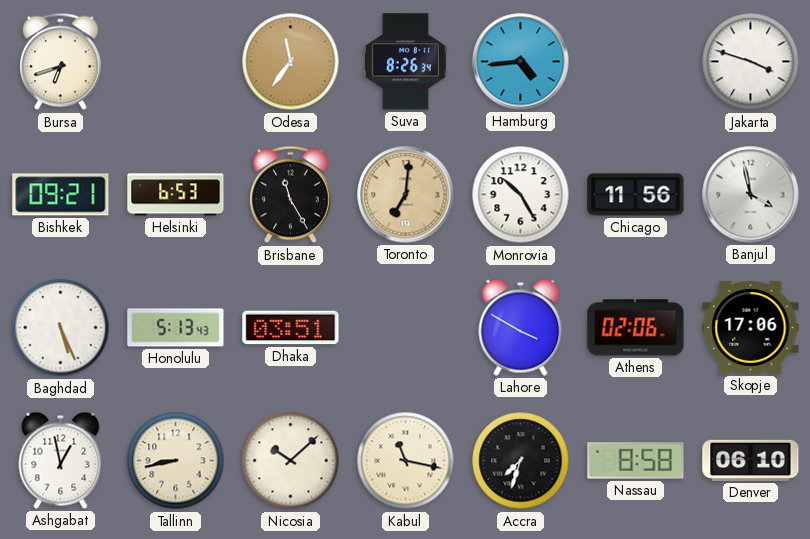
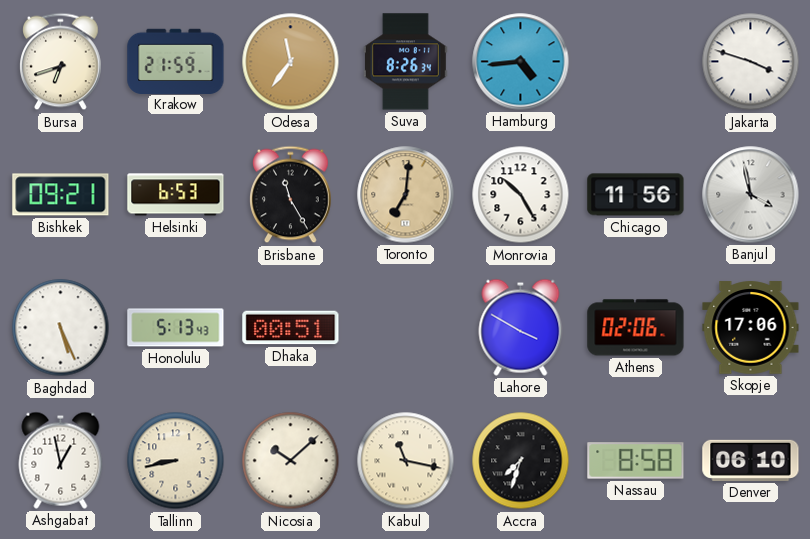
Krakow: none -> 21:59 (176, 61)
Dhaka: 03:51 -> 00:51 (291, 328)
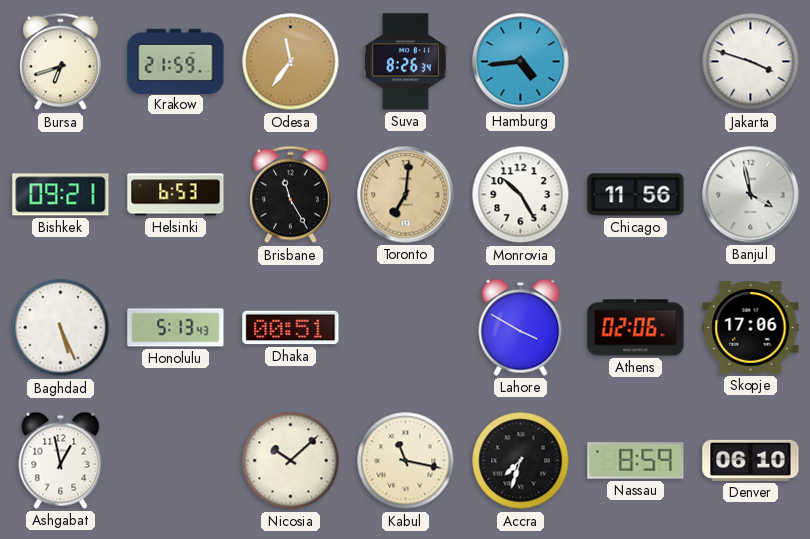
Tallinn: 8:43 -> none (176, 461)
Nassau: 8:58 -> 8:59 (636, 461)
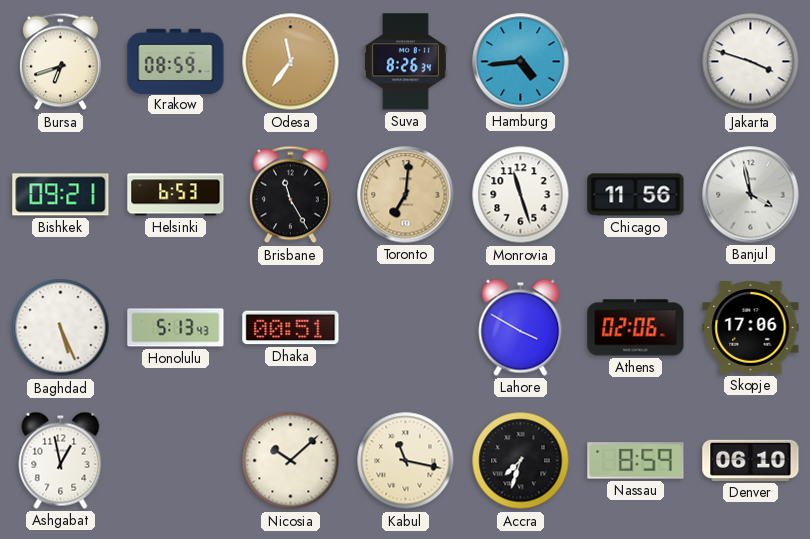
Krakow: 21:59 -> 08:59 (176, 61)
Monrovia: 10:25 -> 11:27 (521, 195)
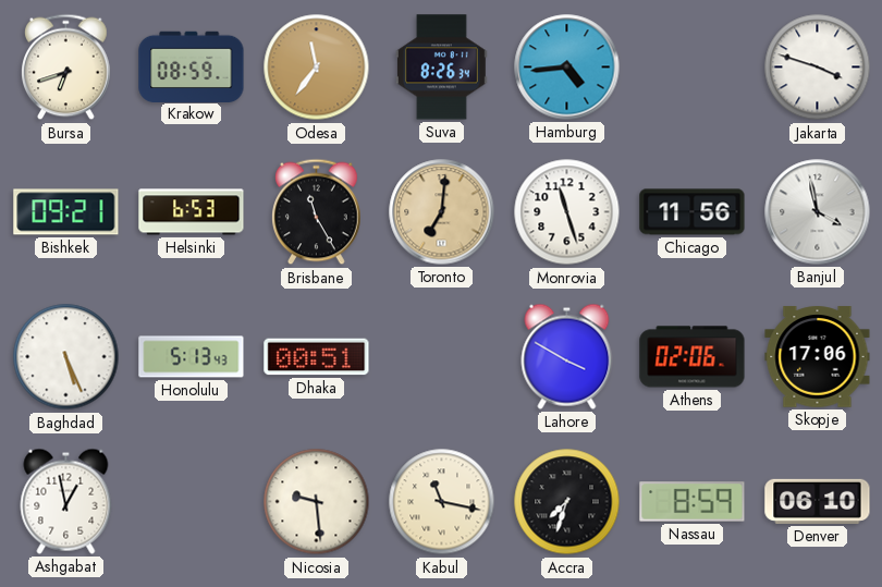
Nicosia: 10:08 -> 9:29 (317, 502)
